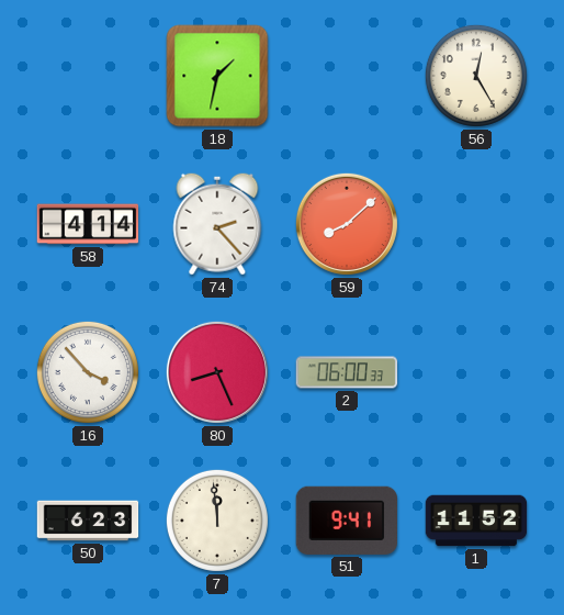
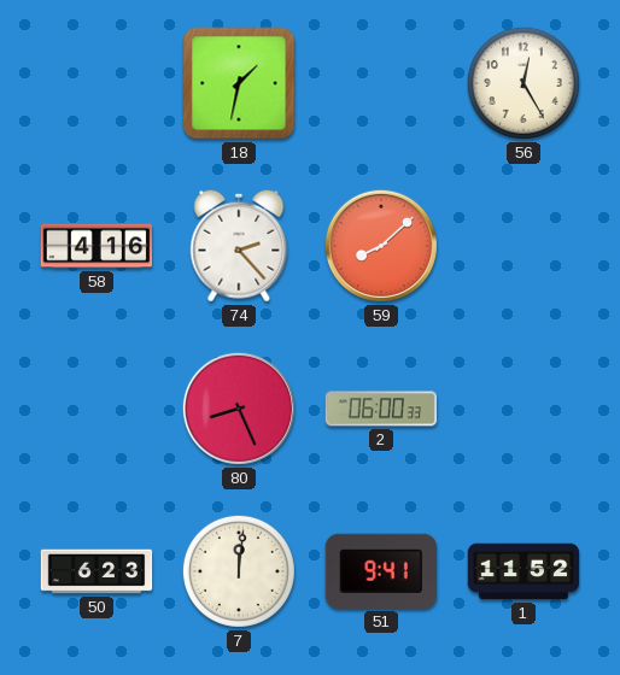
58: 4:14 -> 4:16 (96, 246)
16: 3:53 -> none (88, 372)
7: 11:59 -> 12:01 (239, 571)
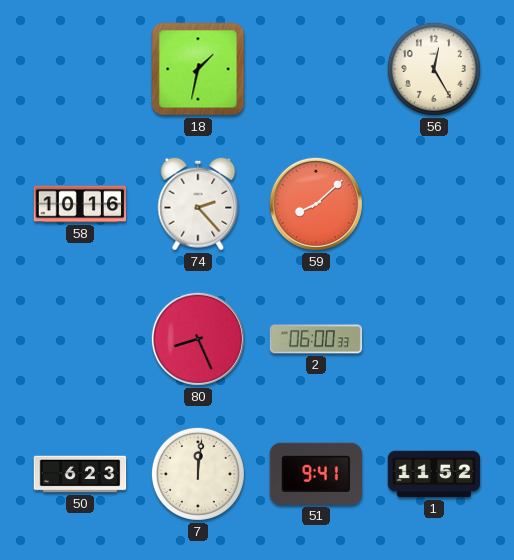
58: 4:16 -> 10:16 (80, 204)
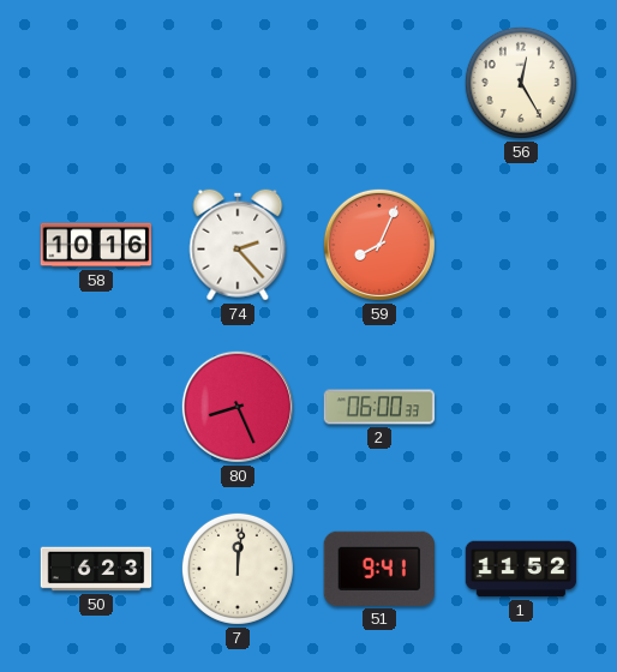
18: 1:32 -> none (198, 69)
59: 8:08 -> 8:04 (379, 245)
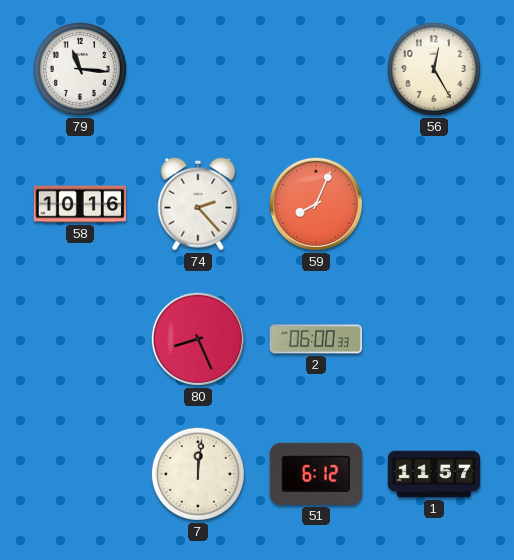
79: none -> 11:16 (80, 69)
50: 6:23 -> none (96, 569)
51: 9:41 -> 6:12 (315, 474)
1: 11:52 -> 11:57 (434, 474)
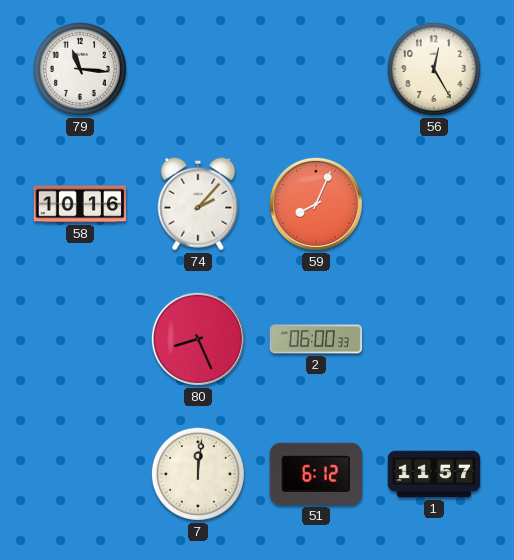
74: 2:23 -> 2:07 (198, 204)
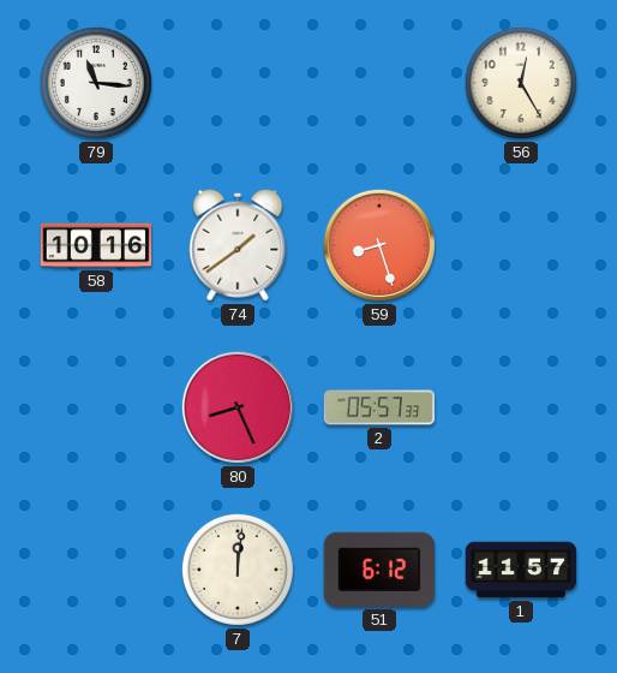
74: 2:07 -> 1:39 (238, 245)
59: 8:04 -> 8:27 (379, 245)
2: 06:00 -> 05:57 (379, 407)
